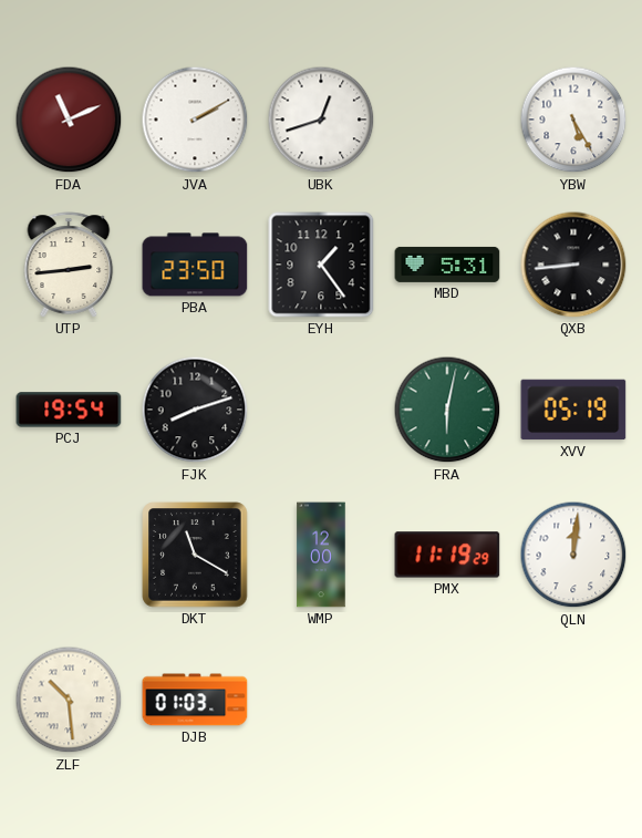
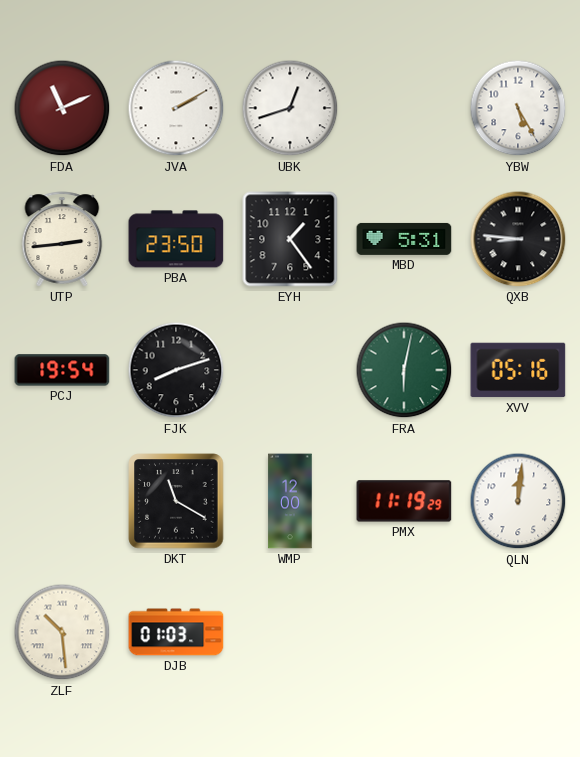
QXB: 8:44 -> 8:46 (518, 239)
XVV: 05:19 -> 05:16 (518, 370)
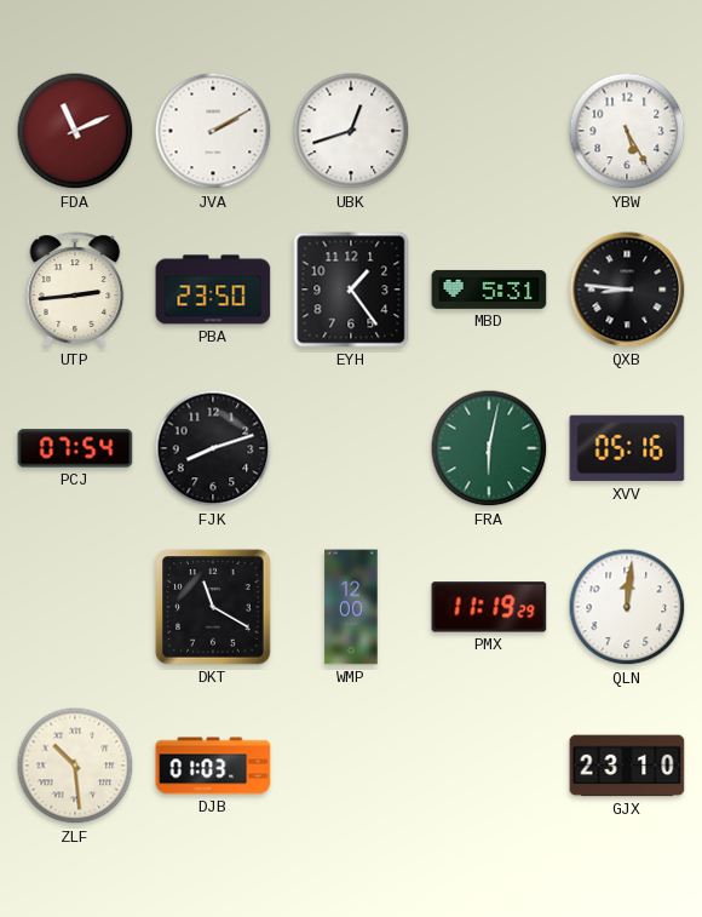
PCJ: 19:54 -> 07:54 (75, 448)
GJX: none -> 23:10 (627, 766)
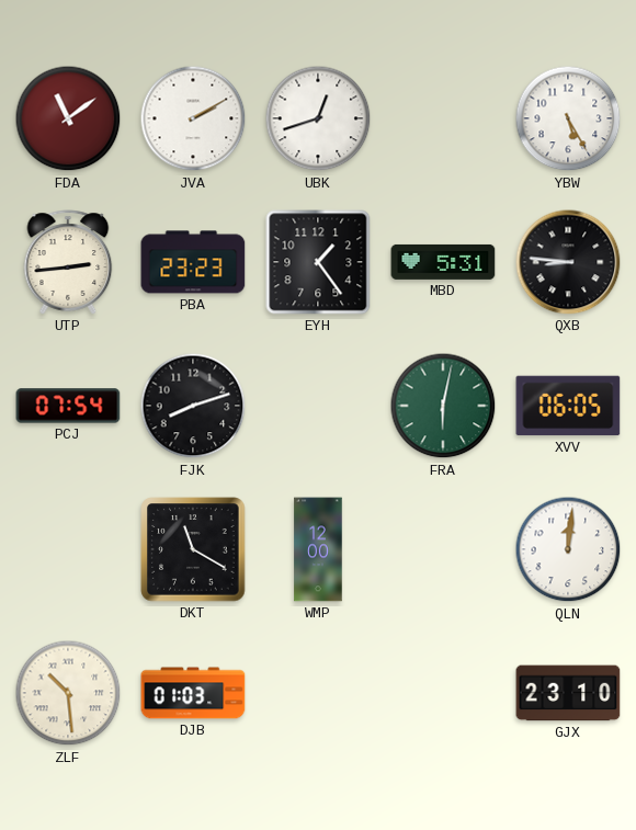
FDA: 11:11 -> 11:09 (68, 118)
PBA: 23:50 -> 23:23 (193, 262)
XVV: 05:16 -> 06:05 (568, 406)
PMX: 11:19 -> none (489, 607)
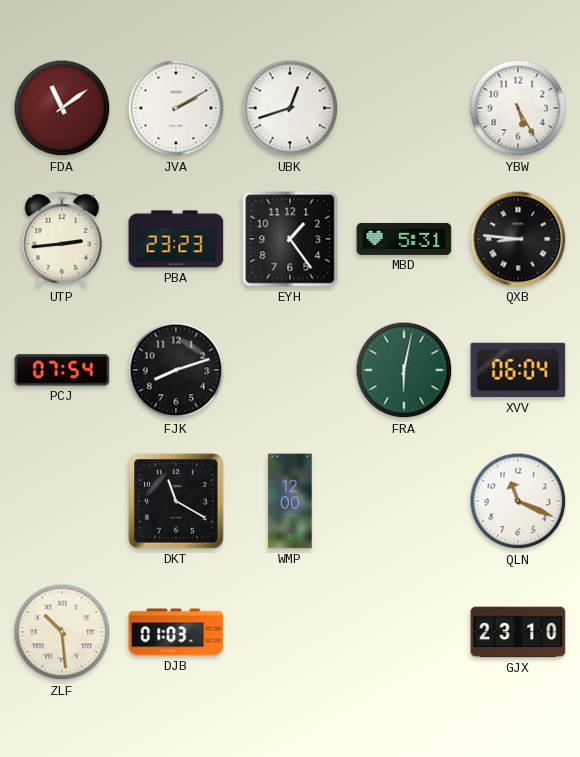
XVV: 06:05 -> 06:04 (518, 370)
QLN: 12:01 -> 11:19 (518, 501)
